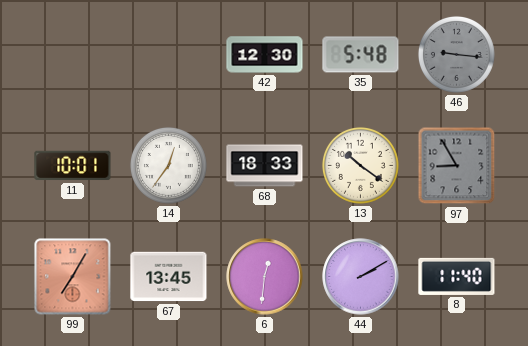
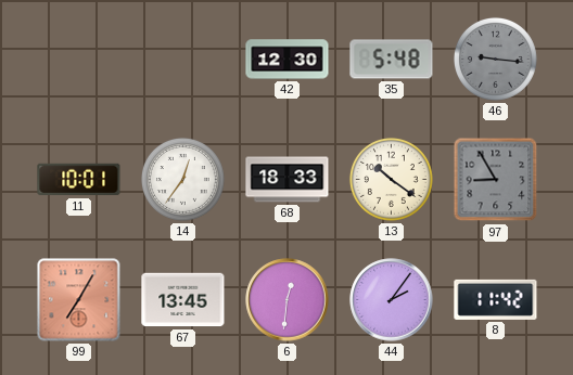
44: 2:10 -> 2:06 (392, 300)
8: 11:40 -> 11:42 (496, 299)
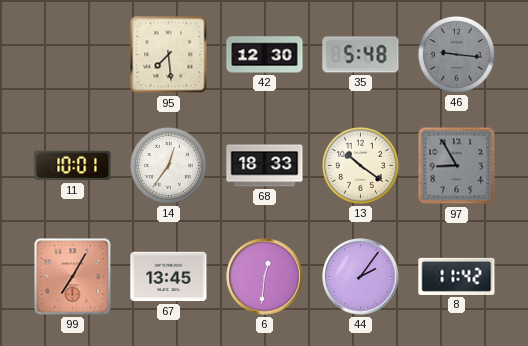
95: none -> 7:29 (169, 55)
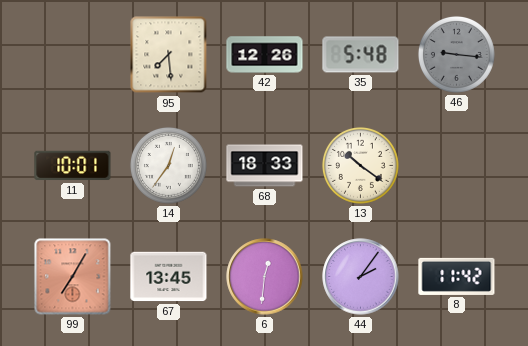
42: 12:30 -> 12:26 (265, 55)
97: 8:55 -> none (457, 166)
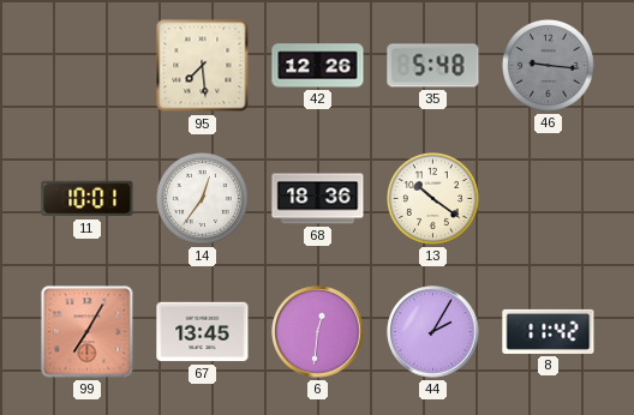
68: 18:33 -> 18:36 (318, 199)
44: 2:06 -> 2:05 (433, 332)
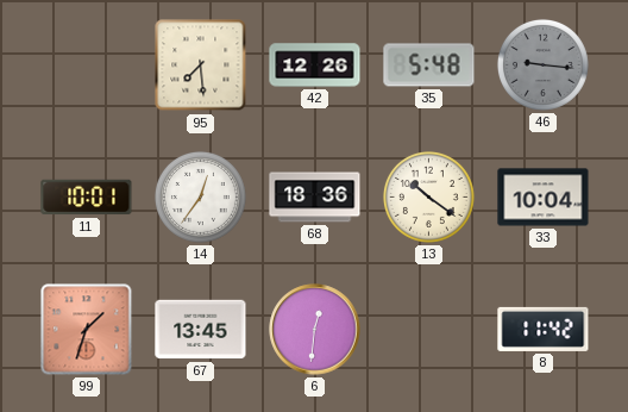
33: none -> 10:04 (544, 198)
99: 7:05 -> 1:33 (87, 330)
44: 2:05 -> none (433, 332)
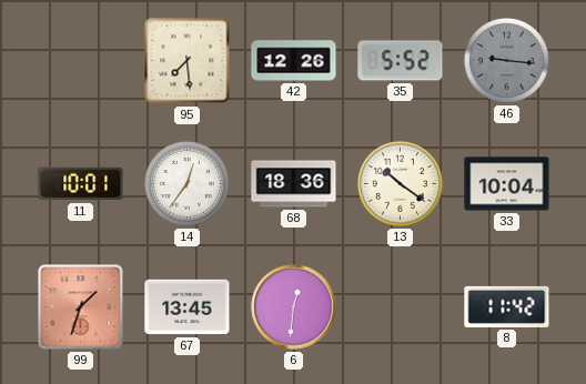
35: 5:48 -> 5:52 (401, 61)
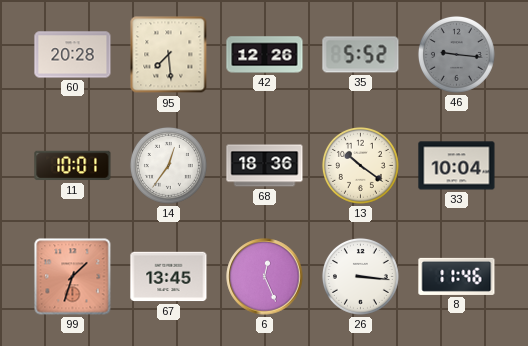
60: none -> 20:28 (73, 55)
6: 12:31 -> 12:26 (265, 277)
26: none -> 3:16 (360, 276)
8: 11:42 -> 11:46 (457, 276)
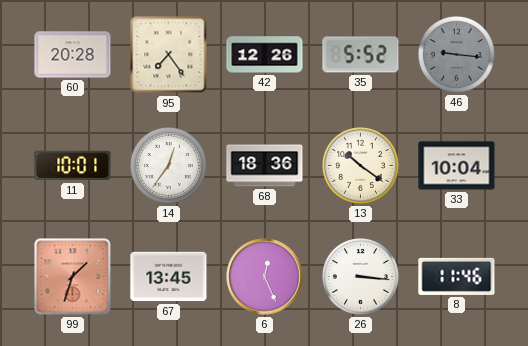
95: 7:29 -> 7:24 (169, 55)
